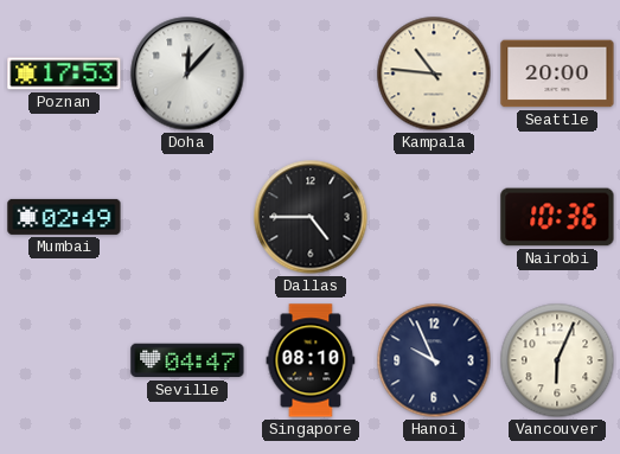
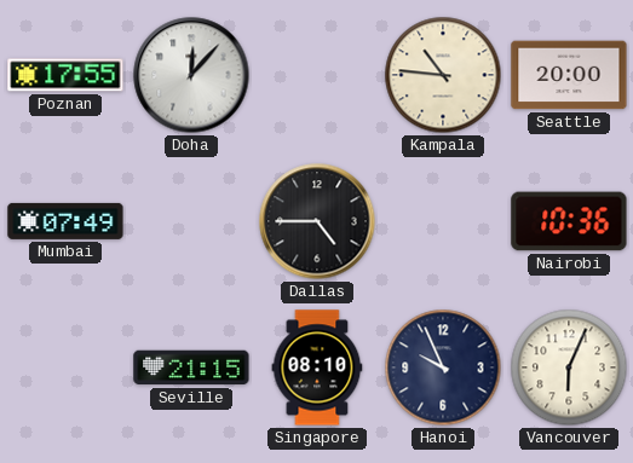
Poznan: 17:53 -> 17:55 (65, 75)
Mumbai: 02:49 -> 07:49 (65, 221)
Seville: 04:47 -> 21:15 (191, 367)
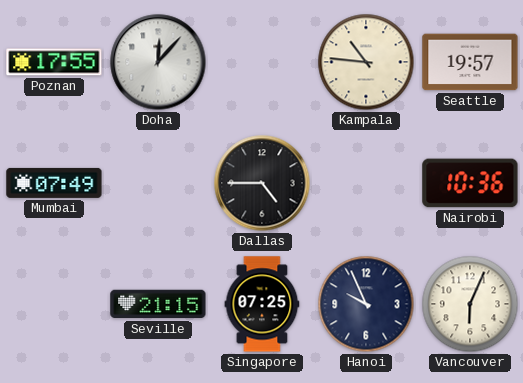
Seattle: 20:00 -> 19:57 (470, 62)
Singapore: 08:10 -> 07:25 (262, 304)
